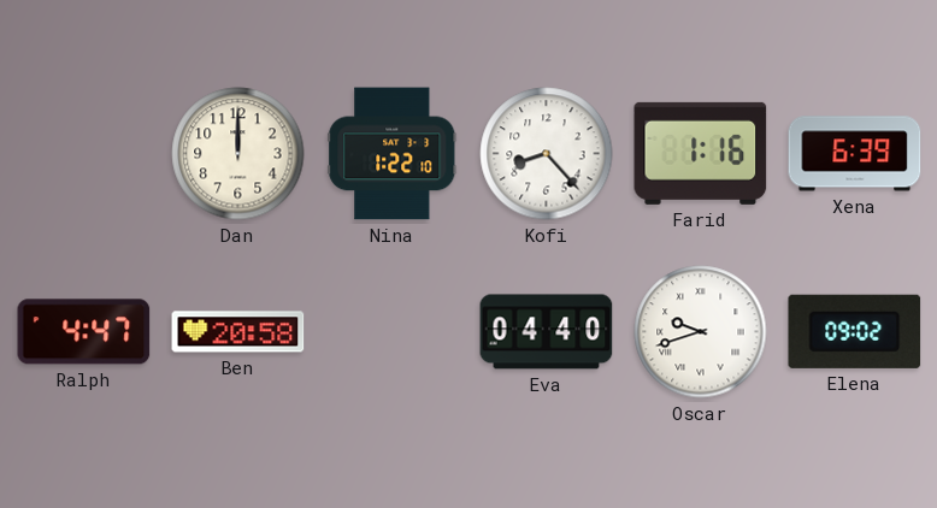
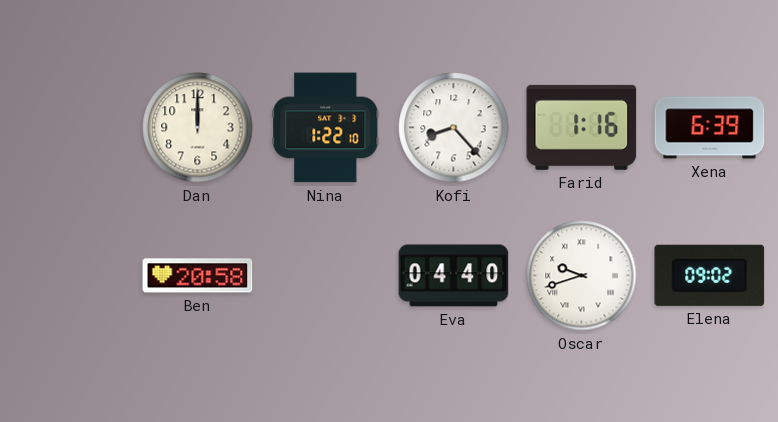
Ralph: 4:47 -> none (84, 332)
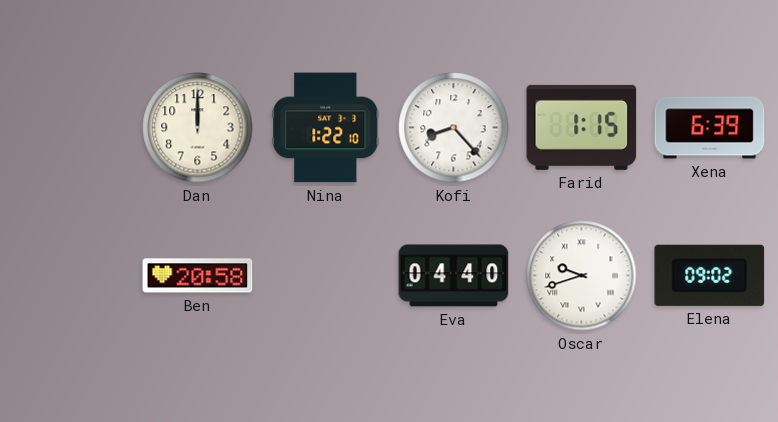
Farid: 1:16 -> 1:15 (582, 127)
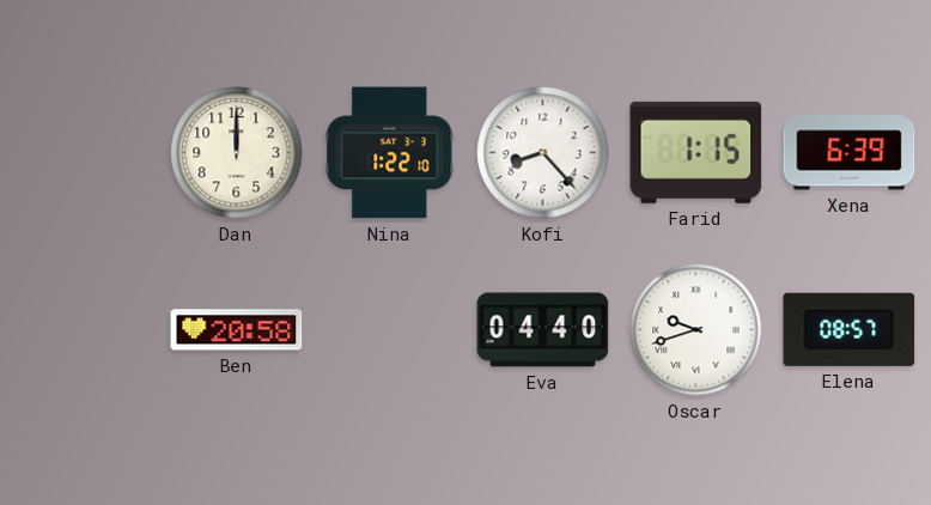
Elena: 09:02 -> 08:57 (850, 329)
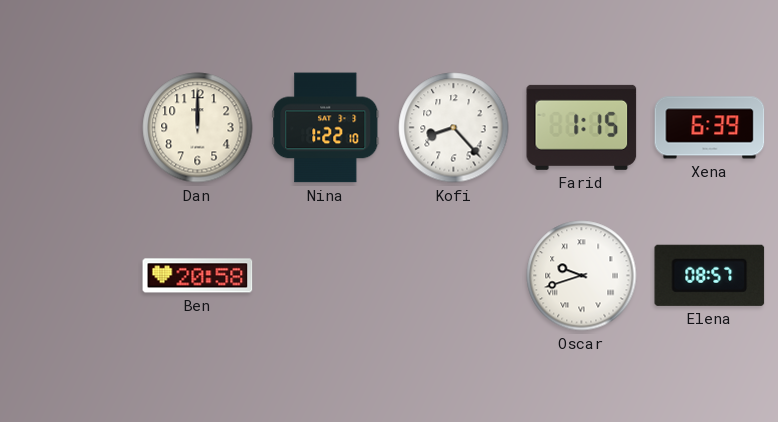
Eva: 04:40 -> none (543, 330)
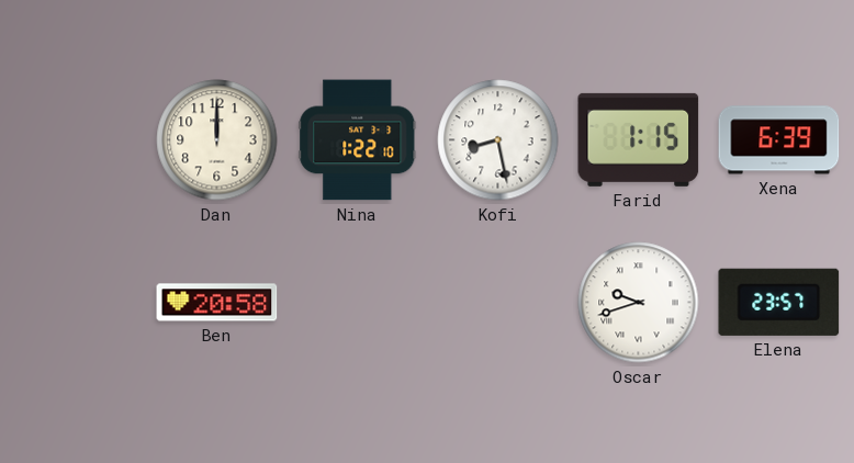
Kofi: 8:23 -> 8:28 (498, 140)
Elena: 08:57 -> 23:57 (779, 302)
